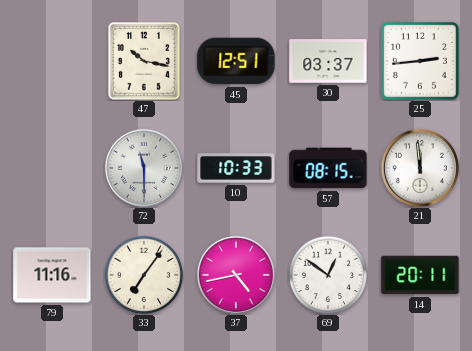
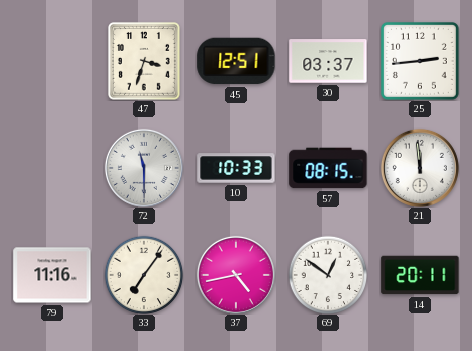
47: 10:17 -> 3:33 (145, 62)
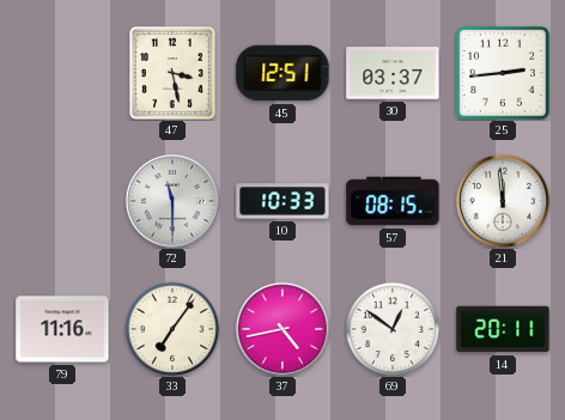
47: 3:33 -> 3:28 (174, 74)
